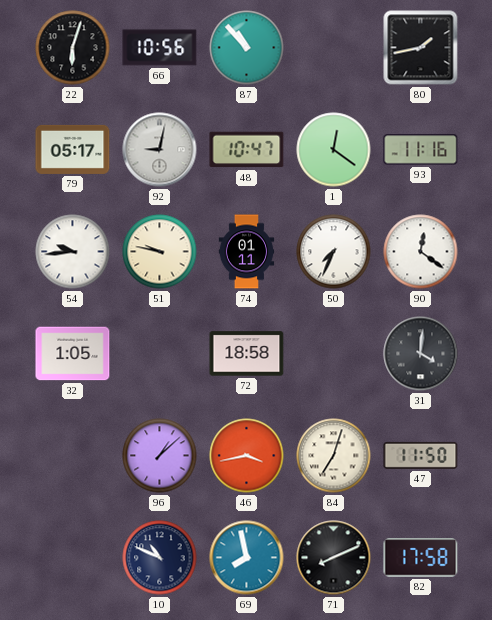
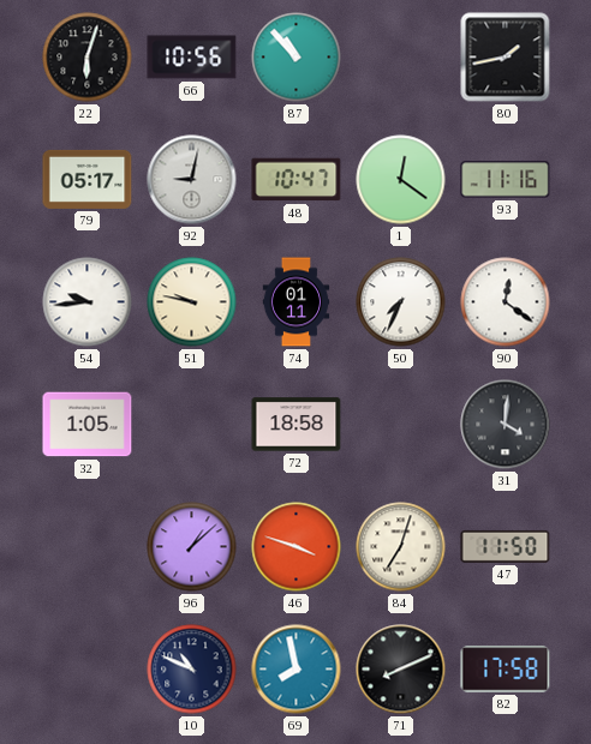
46: 3:43 -> 3:48 (297, 547)
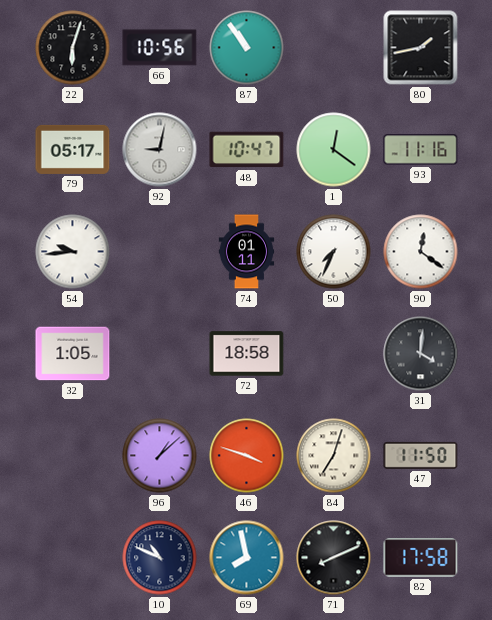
87: 10:53 -> 10:54 (247, 48)
51: 9:47 -> none (192, 302)
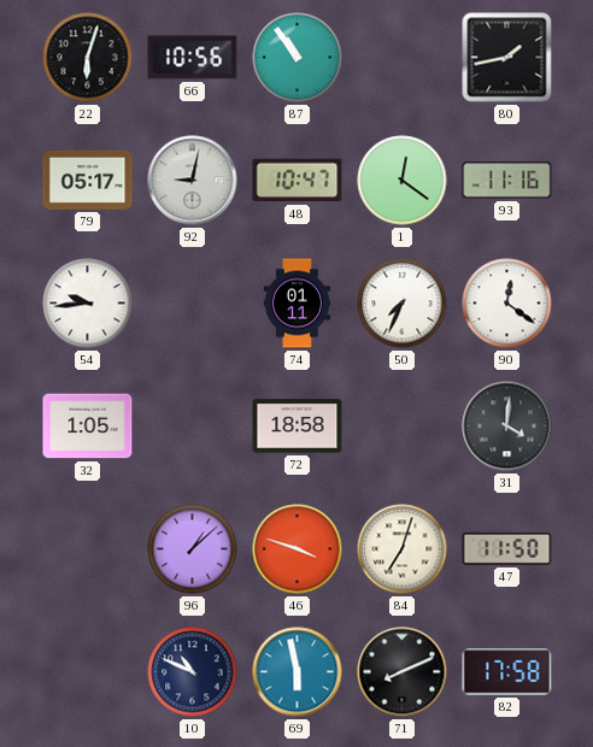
69: 7:58 -> 5:58 (298, 672)
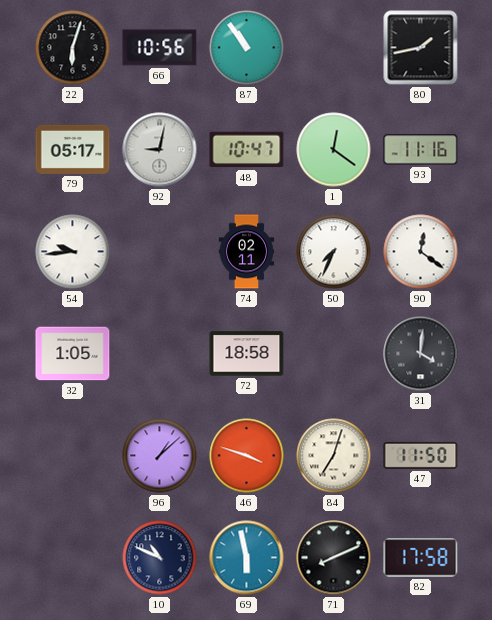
74: 01:11 -> 02:11 (247, 252)
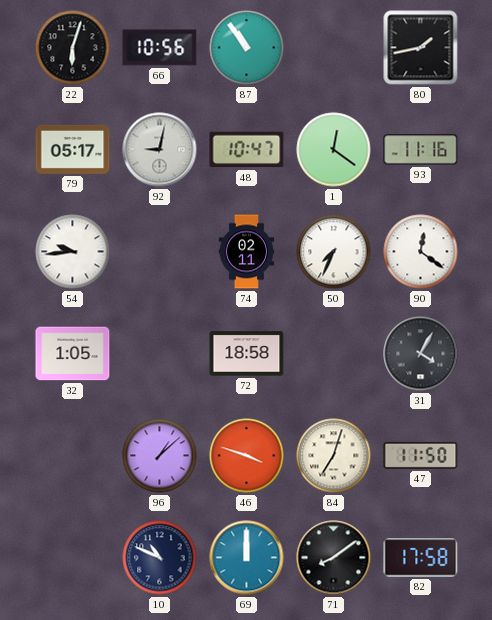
31: 4:01 -> 4:05 (421, 354)
69: 5:58 -> 12:00 (247, 558)
71: 8:11 -> 8:09 (334, 558)
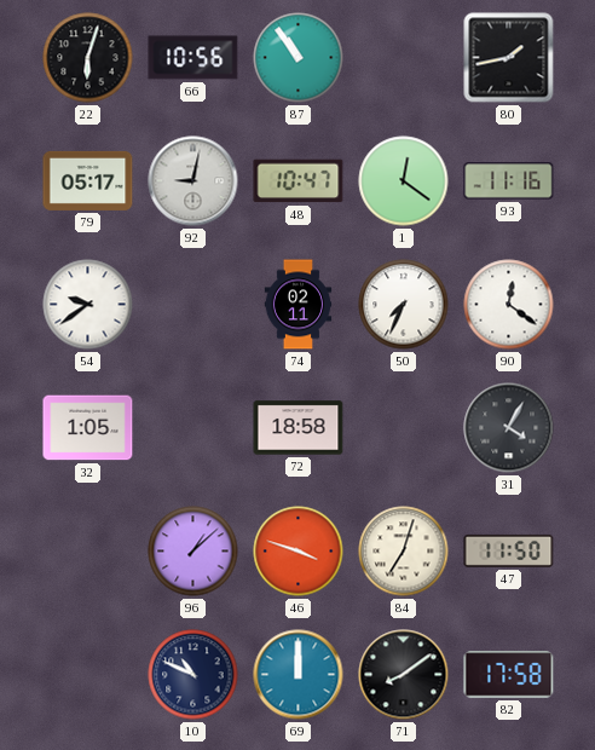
54: 9:44 -> 9:39 (88, 305)
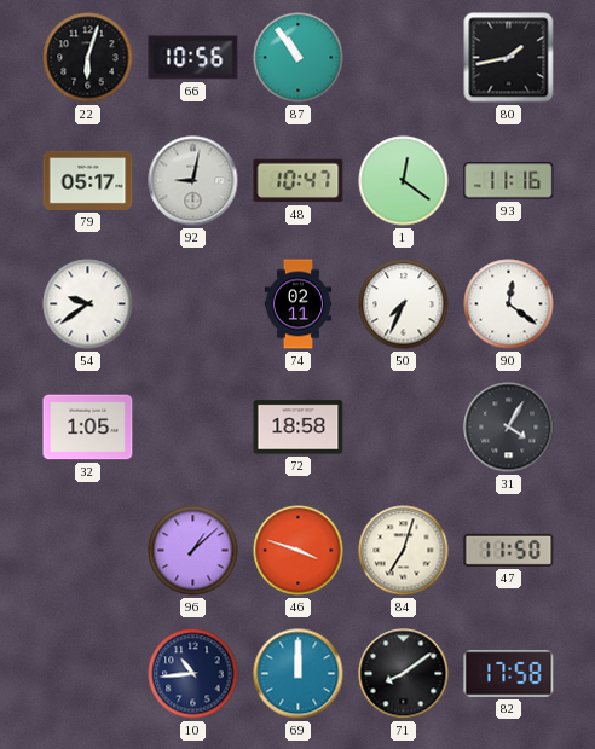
10: 10:49 -> 10:44 (193, 674)
